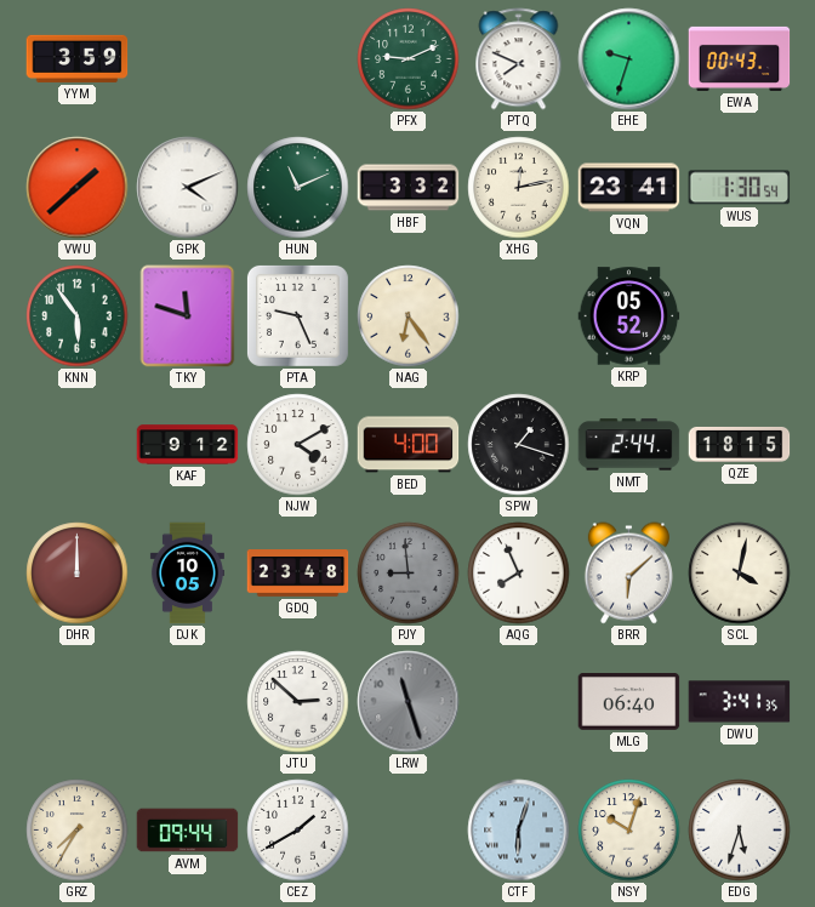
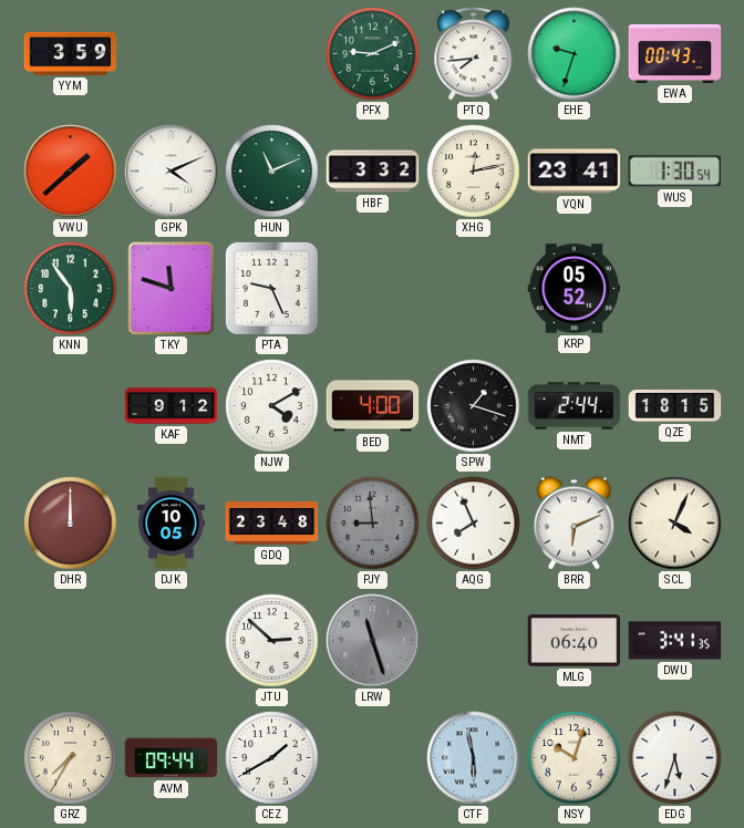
PTQ: 7:49 -> 7:44 (474, 54)
NAG: 6:24 -> none (409, 316)
BRR: 6:08 -> 6:11 (573, 524)
SCL: 4:02 -> 4:04 (675, 524)
CTF: 6:03 -> 5:58 (474, 758)
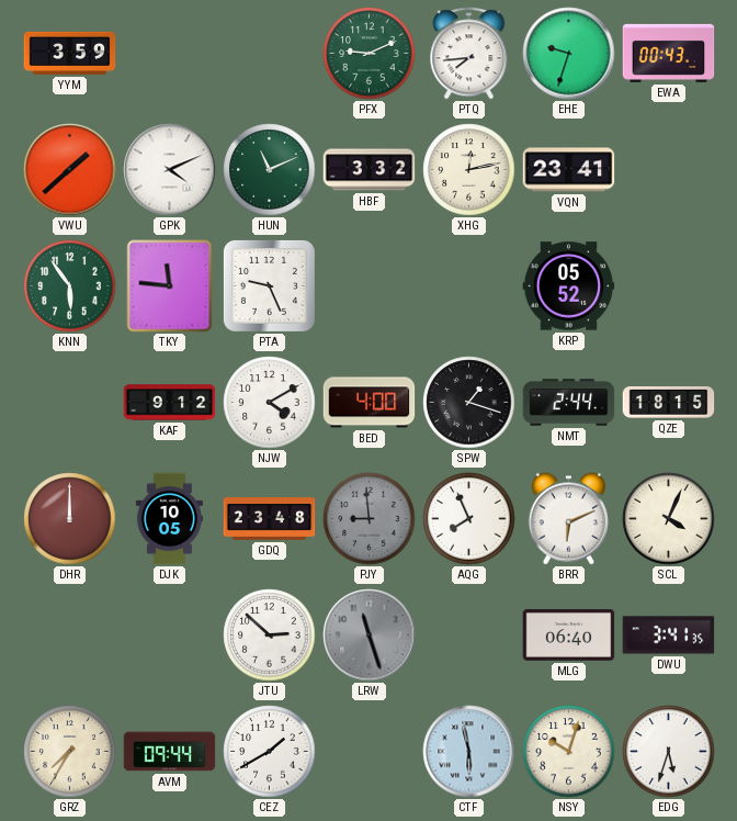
WUS: 1:30 -> none (675, 172)
TKY: 11:48 -> 11:46 (170, 286)
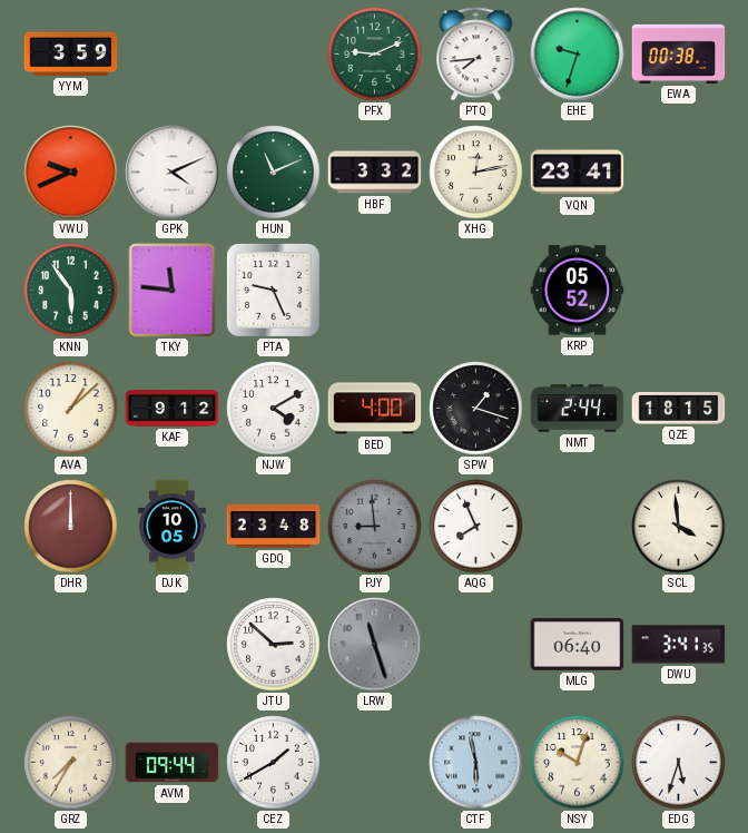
EWA: 00:43 -> 00:38 (679, 53)
VWU: 1:38 -> 9:41 (71, 173)
AVA: none -> 1:08 (71, 409)
BRR: 6:11 -> none (568, 519)
SCL: 4:04 -> 3:59 (679, 527)
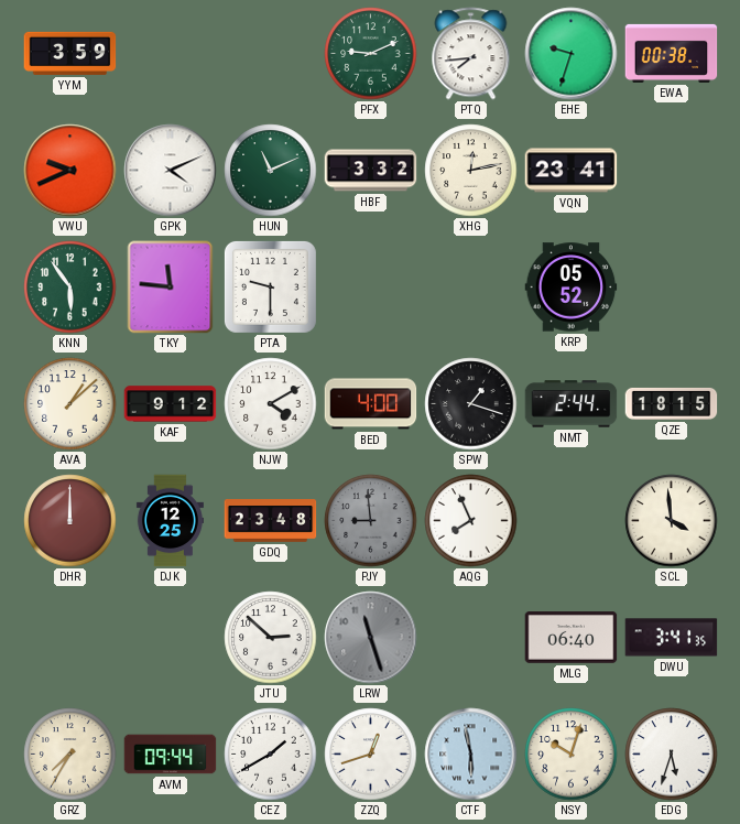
PTA: 9:26 -> 9:30 (270, 286)
DJK: 10:05 -> 12:25 (170, 521)
ZZQ: none -> 12:42 (371, 755)
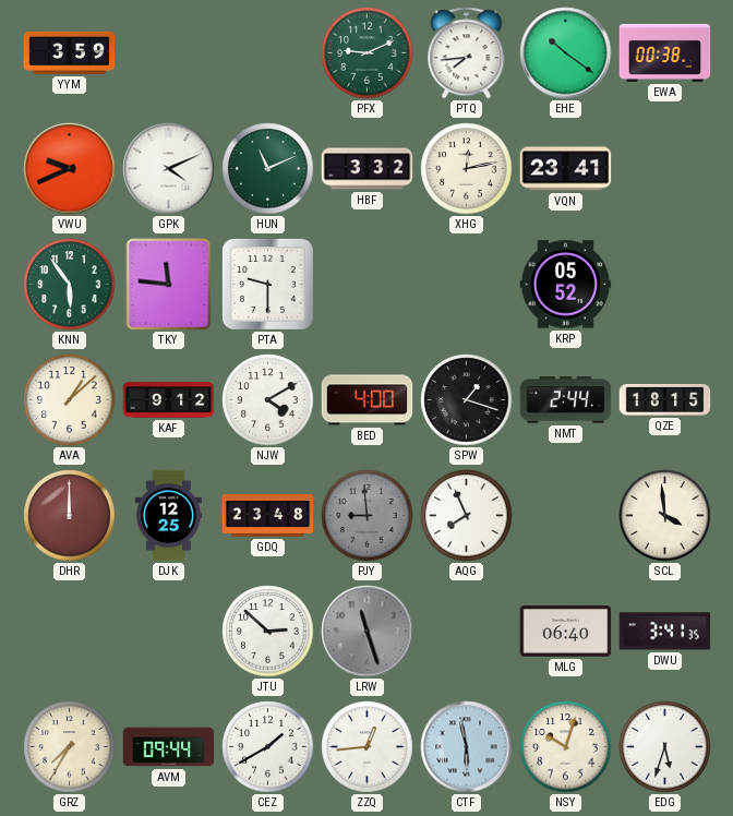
EHE: 9:33 -> 10:21 (566, 53)
ZZQ: 12:42 -> 12:44 (368, 747)
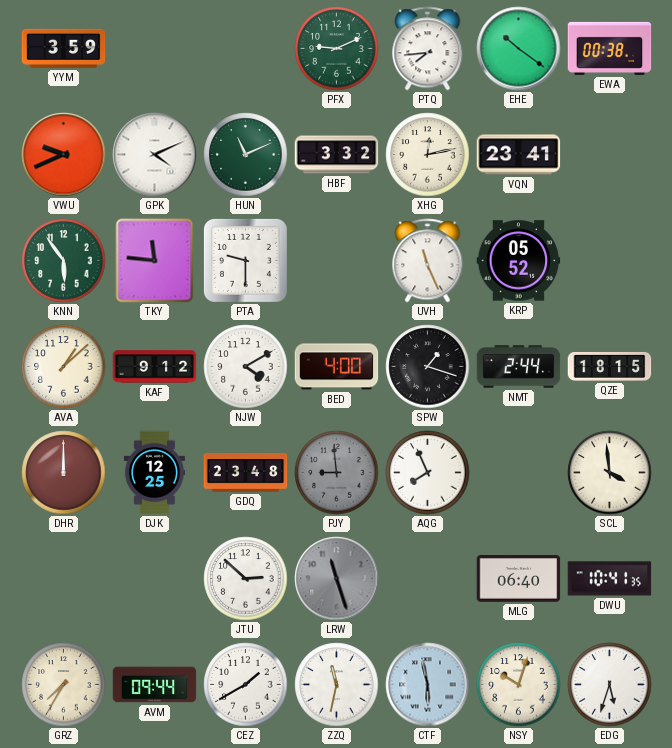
UVH: none -> 11:26 (428, 261)
DWU: 3:41 -> 10:41 (610, 579)
ZZQ: 12:44 -> 11:32 (337, 685)
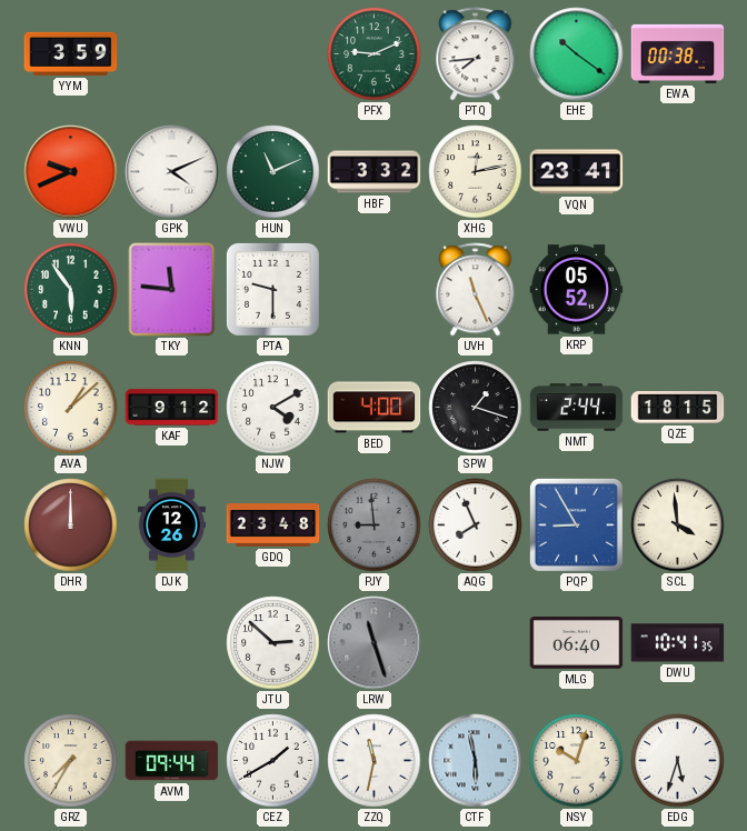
DJK: 12:25 -> 12:26 (171, 525)
PQP: none -> 8:55 (576, 524)
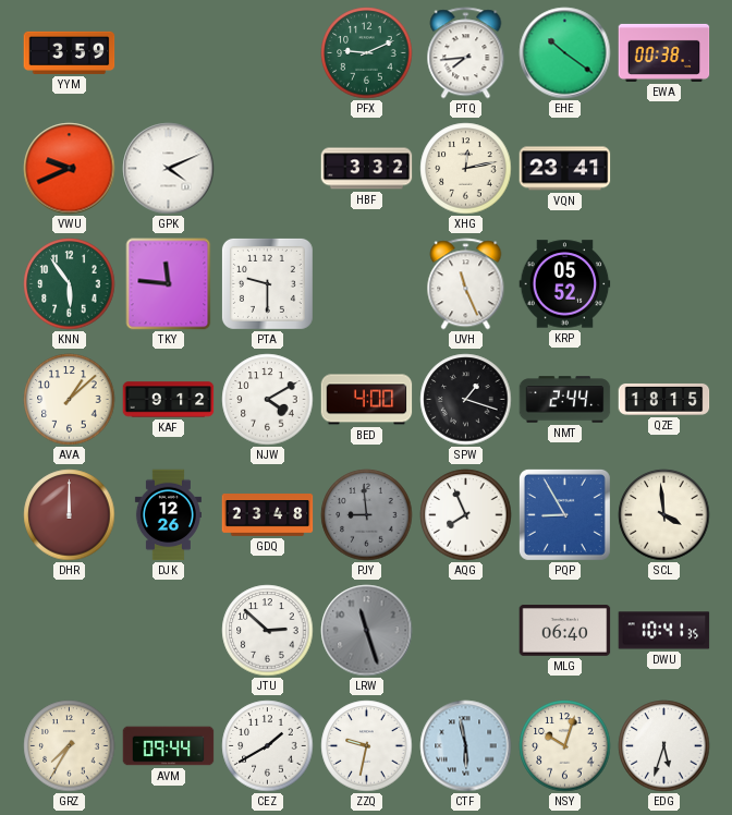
HUN: 11:11 -> none (273, 172)
ZZQ: 11:32 -> 9:32 (367, 746)
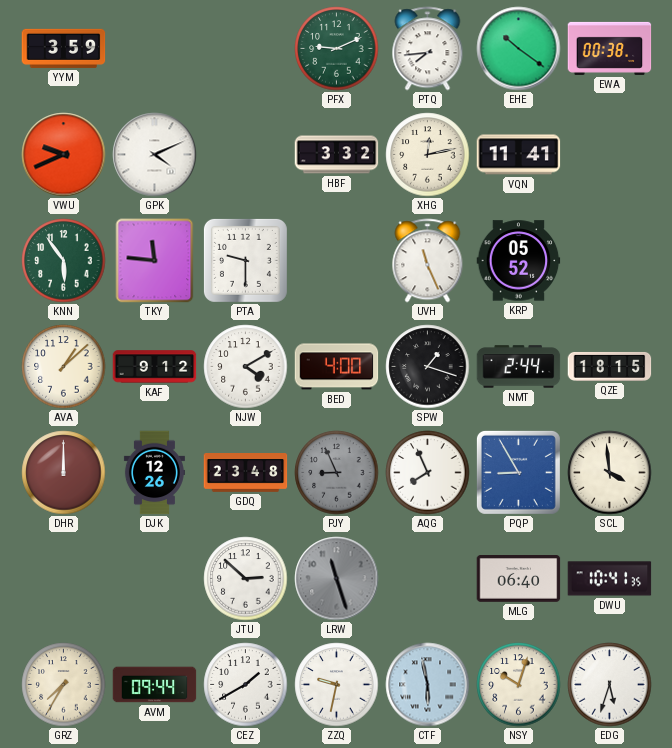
VQN: 23:41 -> 11:41 (519, 155)
PJY: 8:59 -> 8:56 (337, 473)
